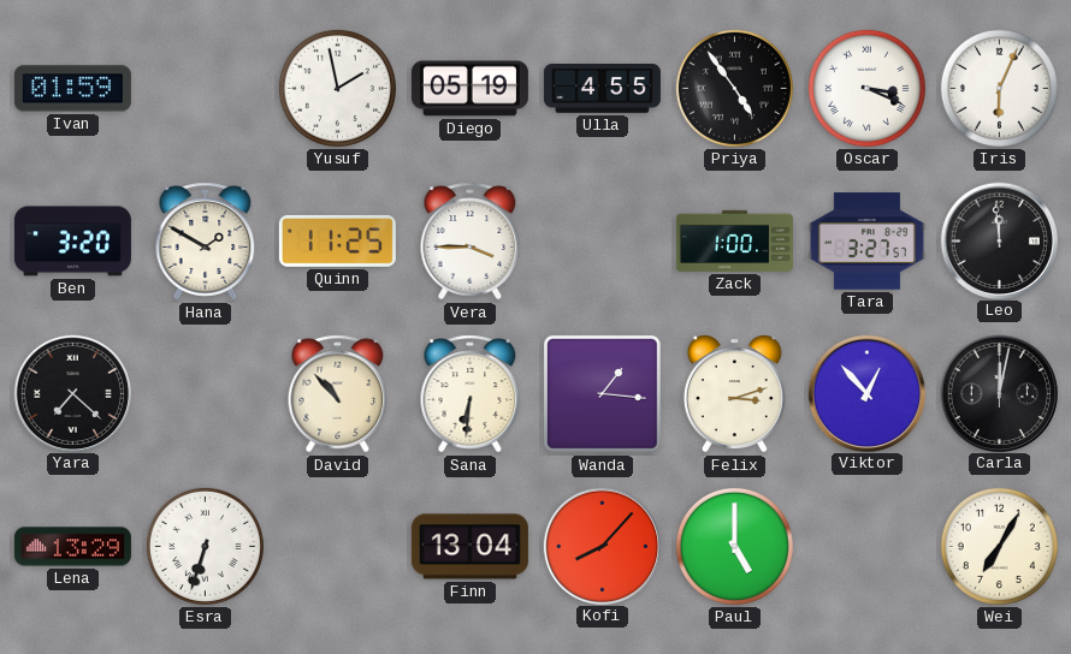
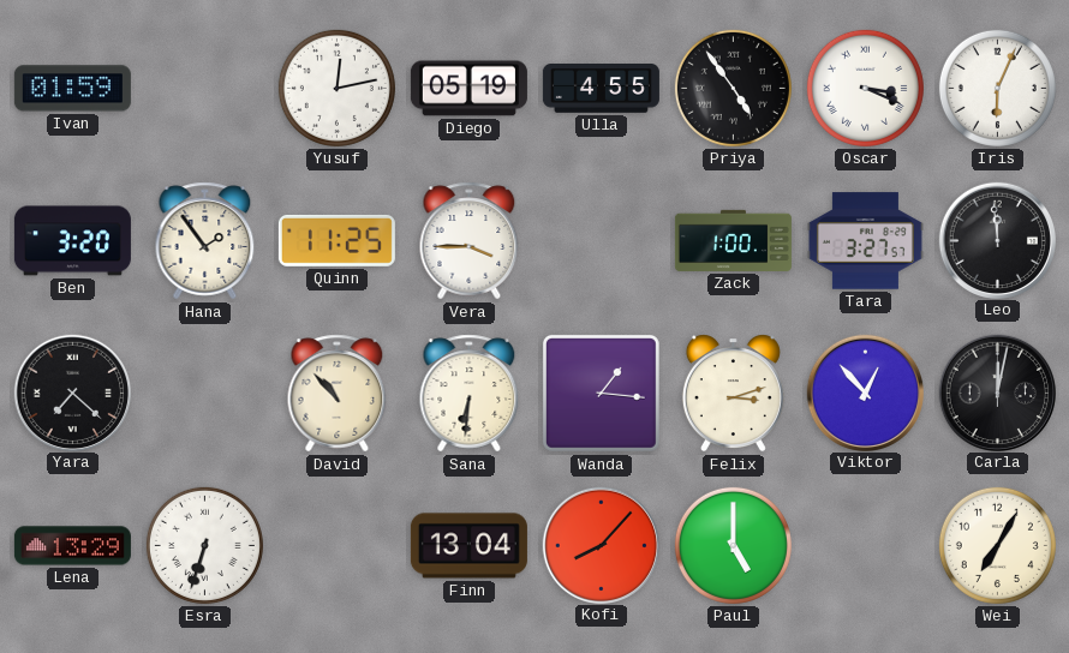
Yusuf: 1:58 -> 12:13 (336, 88)
Hana: 1:50 -> 1:54 (205, 241)
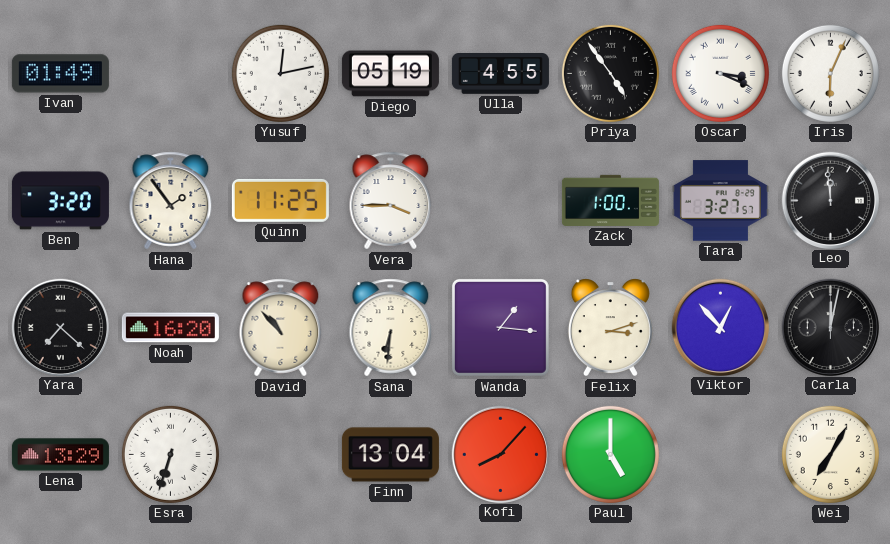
Ivan: 01:59 -> 01:49 (60, 74)
Noah: none -> 16:20 (170, 328)
